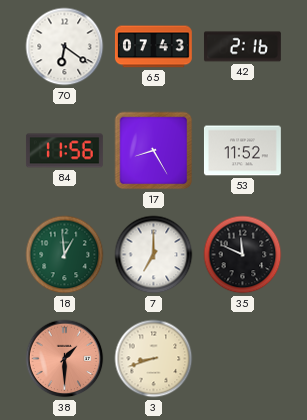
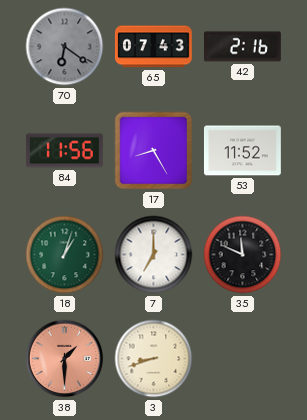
70 dial: white -> grey (65, 47)
18: 12:59 -> 1:03 (65, 255)
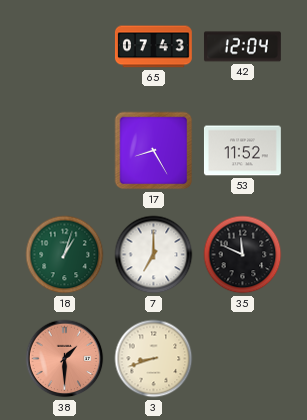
70: 6:21 -> none (65, 47)
42: 2:16 -> 12:04 (242, 47)
84: 11:56 -> none (64, 151)
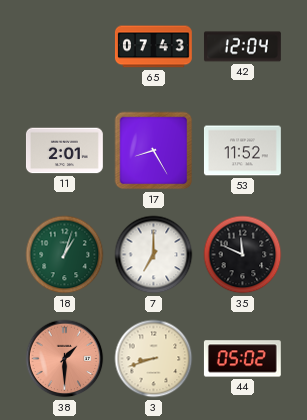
11: none -> 2:01 (64, 151)
44: none -> 05:02 (242, 359)
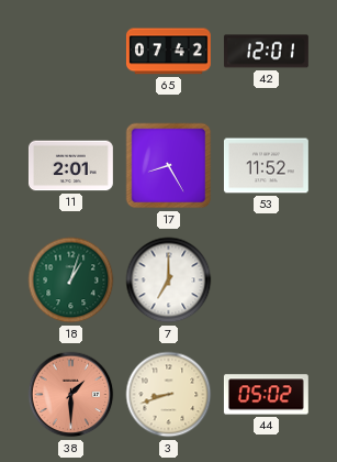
65: 07:43 -> 07:42 (168, 52)
42: 12:04 -> 12:01 (266, 52)
35: 11:49 -> none (243, 255)
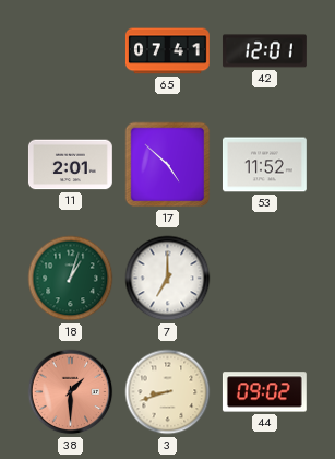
65: 07:42 -> 07:41 (167, 51)
17: 8:25 -> 4:52 (168, 165)
44: 05:02 -> 09:02 (264, 392)
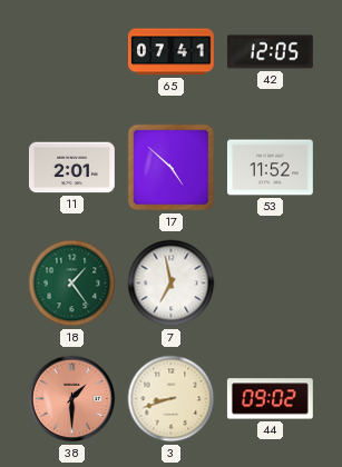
42: 12:01 -> 12:05 (270, 52)
18: 1:03 -> 1:24 (72, 284)
7: 7:00 -> 6:58 (172, 284)
